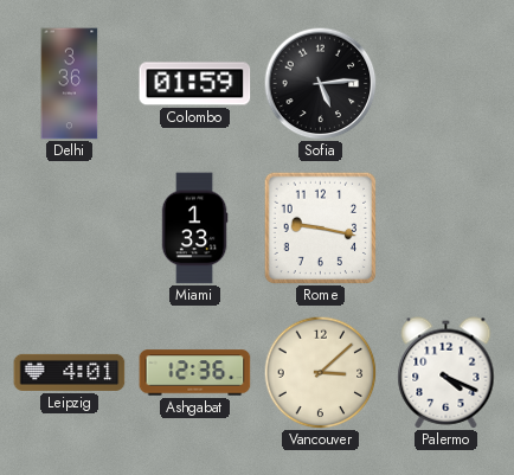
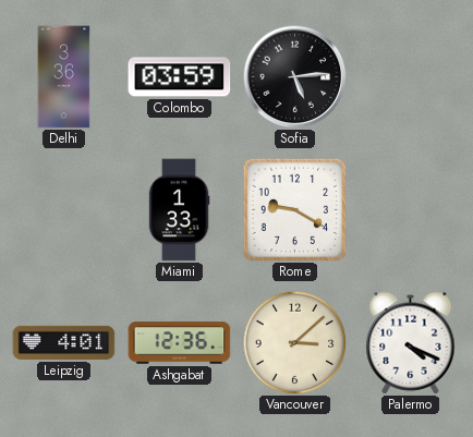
Colombo: 01:59 -> 03:59 (180, 77)
Rome: 9:17 -> 9:20 (294, 209)
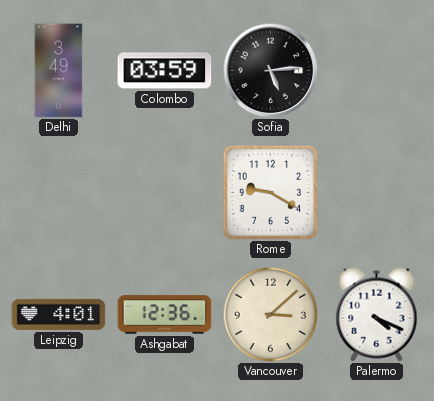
Delhi: 3:36 -> 3:49 (59, 71)
Miami: 1:33 -> none (179, 210)
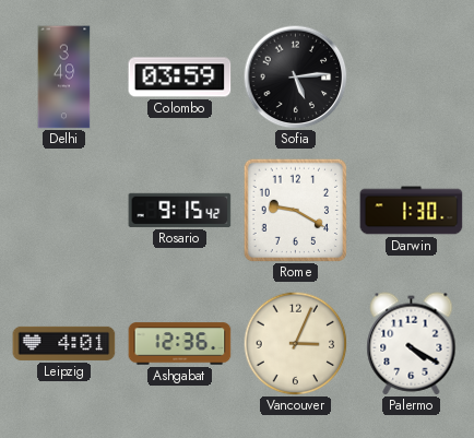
Rosario: none -> 9:15 (180, 210)
Darwin: none -> 1:30 (412, 211)
Vancouver: 3:08 -> 3:04 (295, 343)
Palermo: 4:19 -> 4:20 (412, 344)
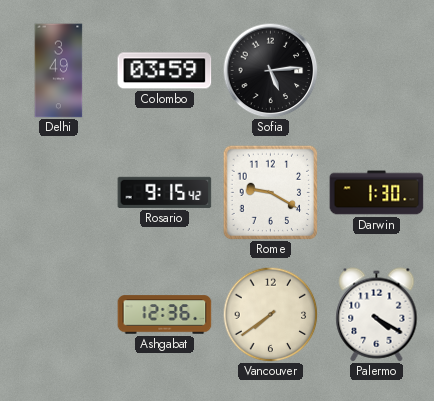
Leipzig: 4:01 -> none (64, 343)
Vancouver: 3:04 -> 7:39 (270, 314)
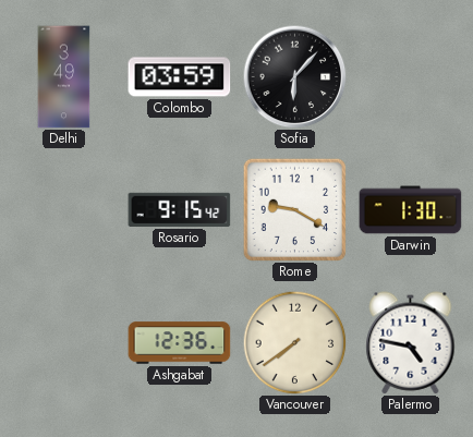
Sofia: 5:14 -> 6:07 (294, 76)
Palermo: 4:20 -> 4:47 (411, 343)
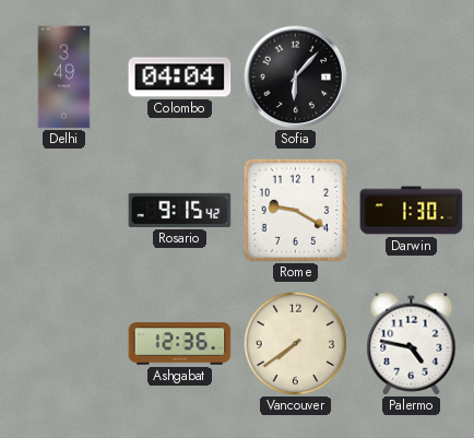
Colombo: 03:59 -> 04:04 (180, 78)
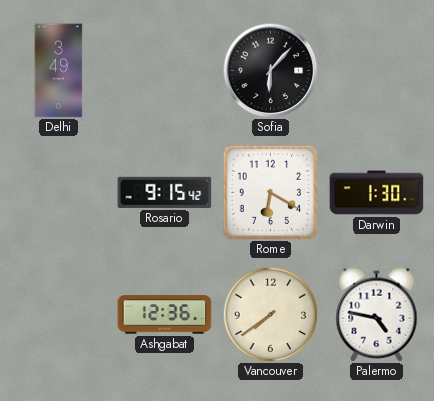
Colombo: 04:04 -> none (180, 78)
Rome: 9:20 -> 6:20 (270, 192)
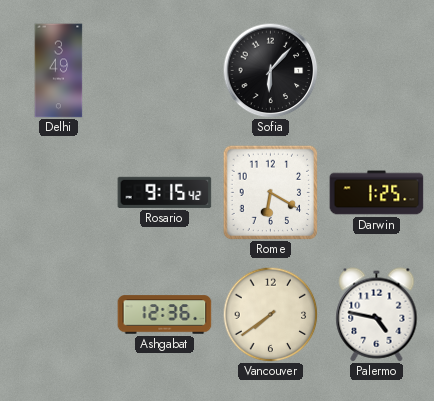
Darwin: 1:30 -> 1:25 (377, 193)
